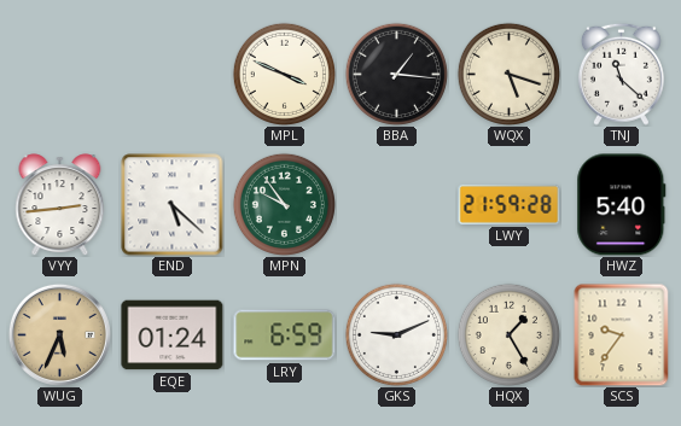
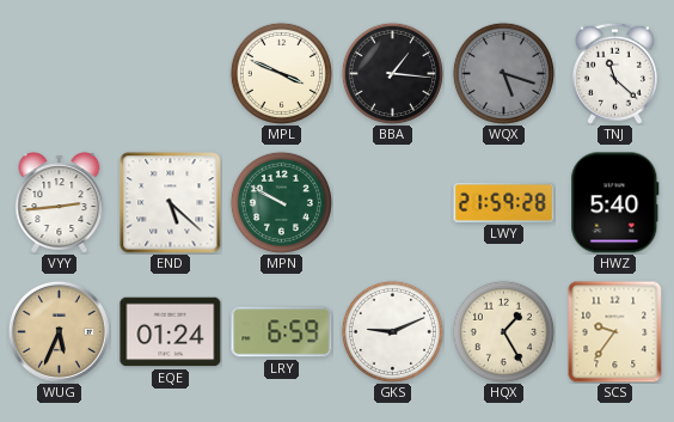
WQX dial: cream -> grey (503, 73)
MPN: 9:54 -> 9:50 (281, 202)
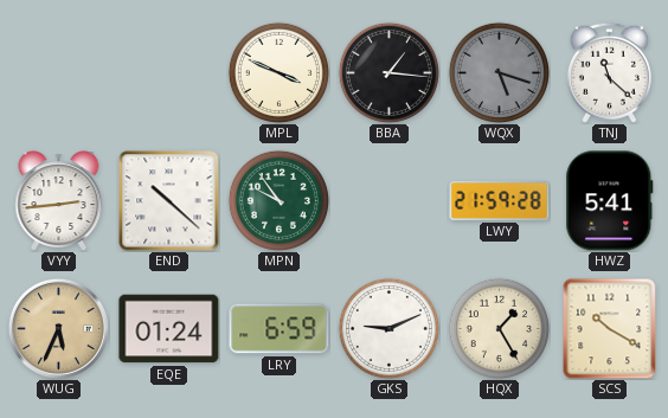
END: 5:22 -> 10:22 (169, 201)
MPN: 9:50 -> 9:54 (278, 200)
HWZ: 5:40 -> 5:41 (610, 201)
SCS: 9:36 -> 10:20 (610, 328)
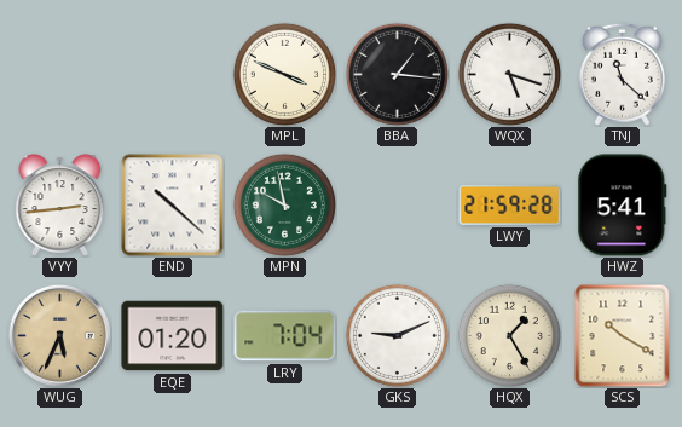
WQX dial: grey -> white (509, 74)
MPN: 9:54 -> 9:58 (284, 204)
EQE: 01:24 -> 01:20 (173, 336)
LRY: 6:59 -> 7:04 (285, 336)
